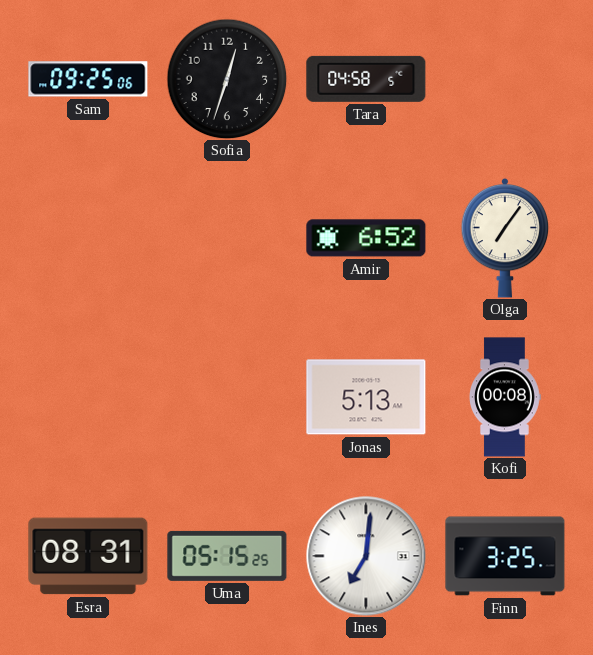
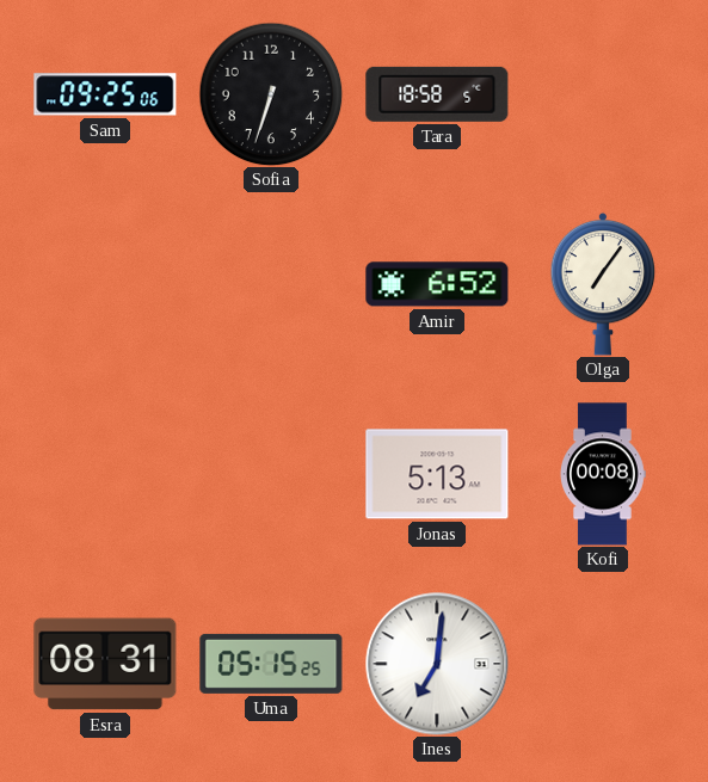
Sofia: 12:33 -> 6:33 (271, 94)
Tara: 04:58 -> 18:58 (437, 94)
Finn: 3:25 -> none (505, 556)
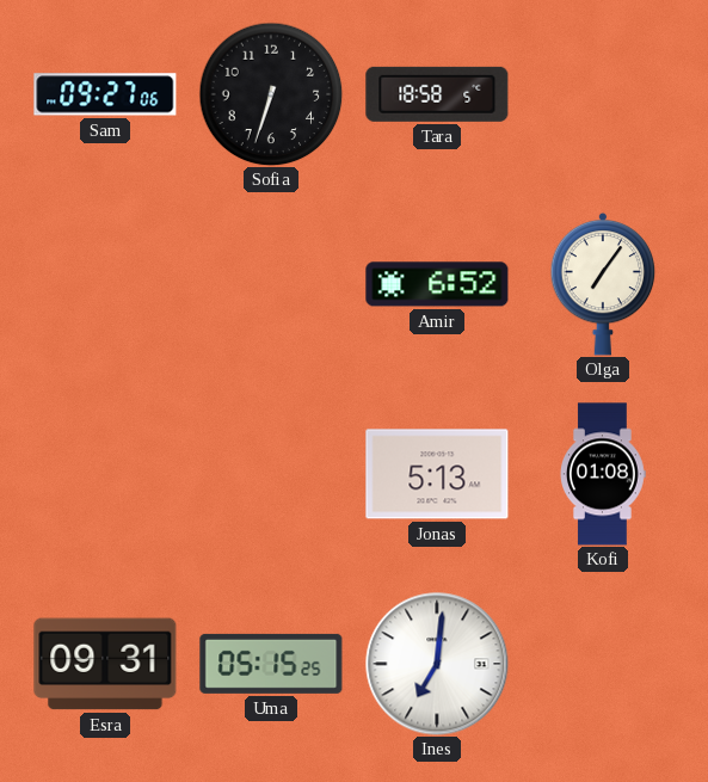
Sam: 09:25 -> 09:27 (105, 94)
Kofi: 00:08 -> 01:08 (603, 474)
Esra: 08:31 -> 09:31 (105, 664)
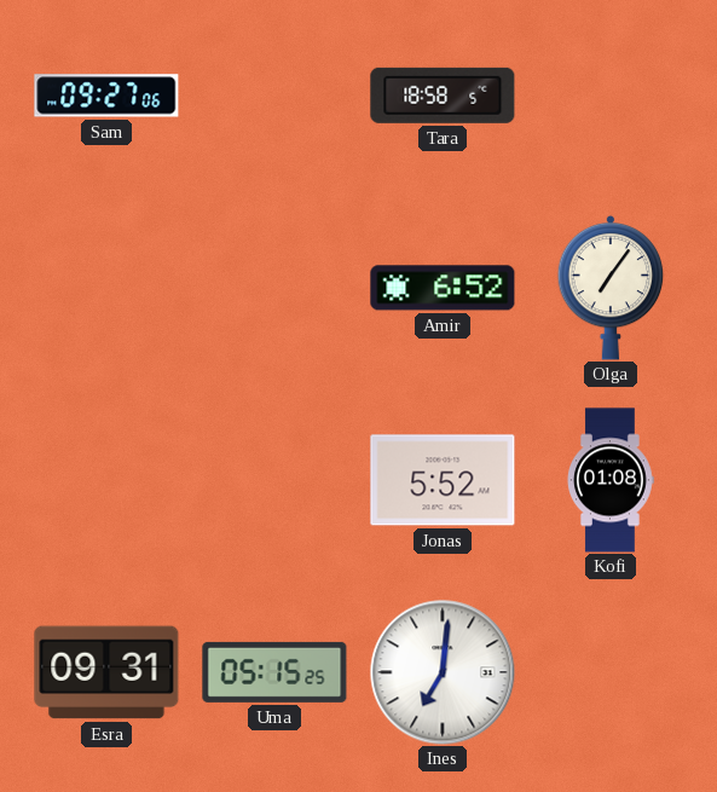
Sofia: 6:33 -> none (271, 94)
Jonas: 5:13 -> 5:52 (443, 480)
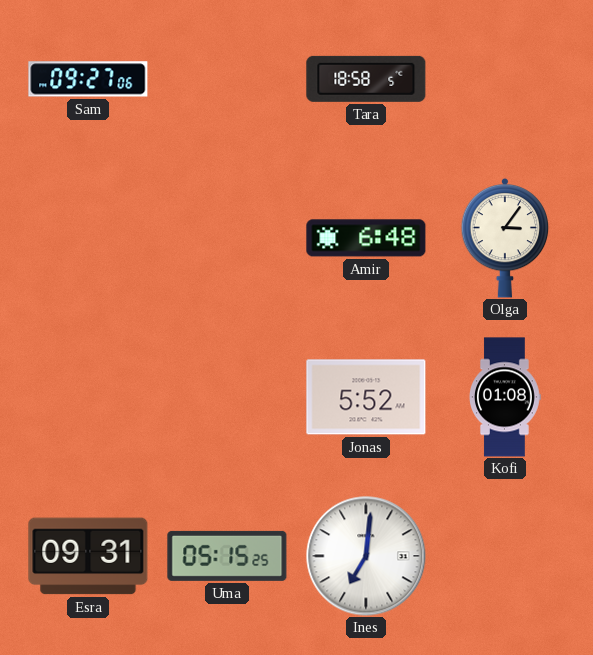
Amir: 6:52 -> 6:48 (366, 238)
Olga: 7:06 -> 3:06 (505, 238)
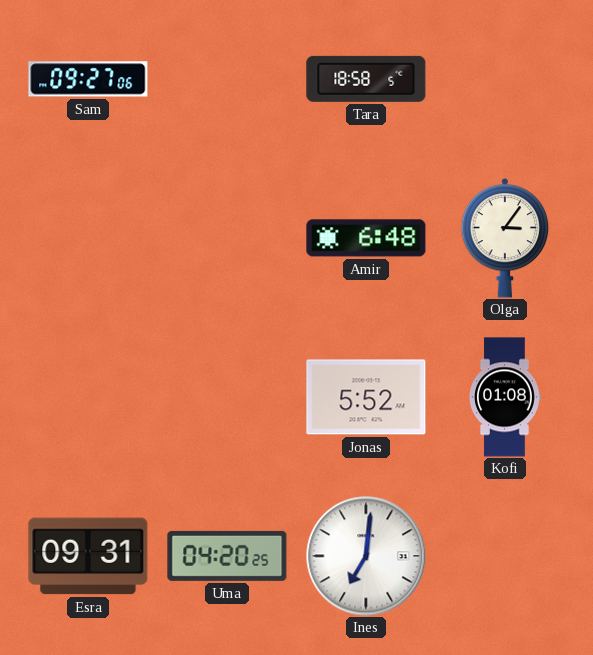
Uma: 05:15 -> 04:20 (227, 556)
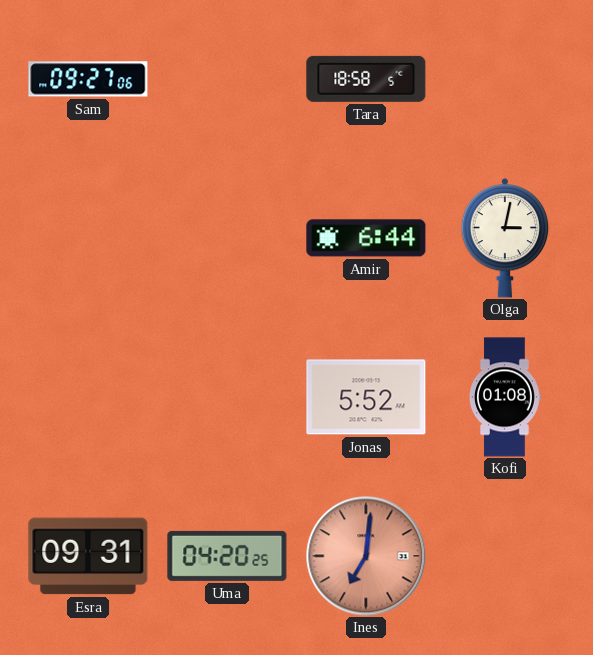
Amir: 6:48 -> 6:44 (366, 238)
Olga: 3:06 -> 3:02 (505, 238)
Ines dial: white -> salmon (366, 556)
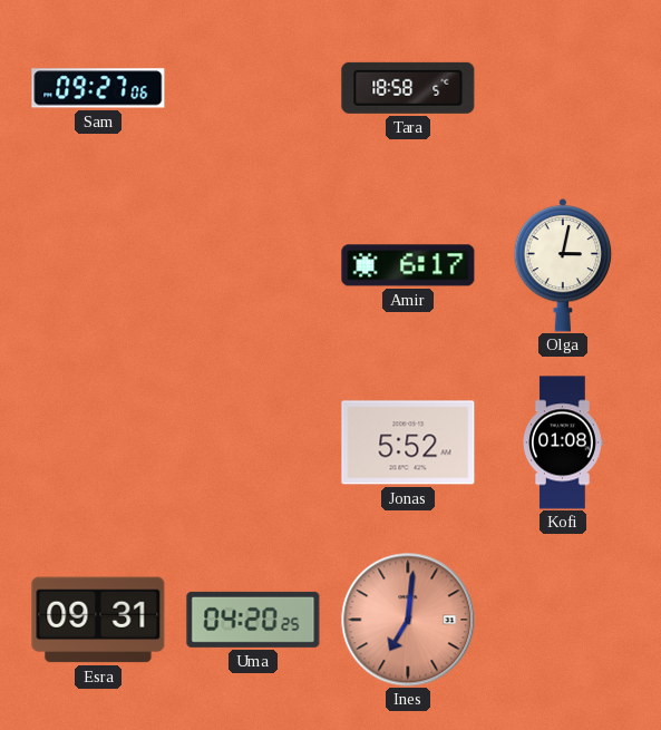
Amir: 6:44 -> 6:17 (408, 265)
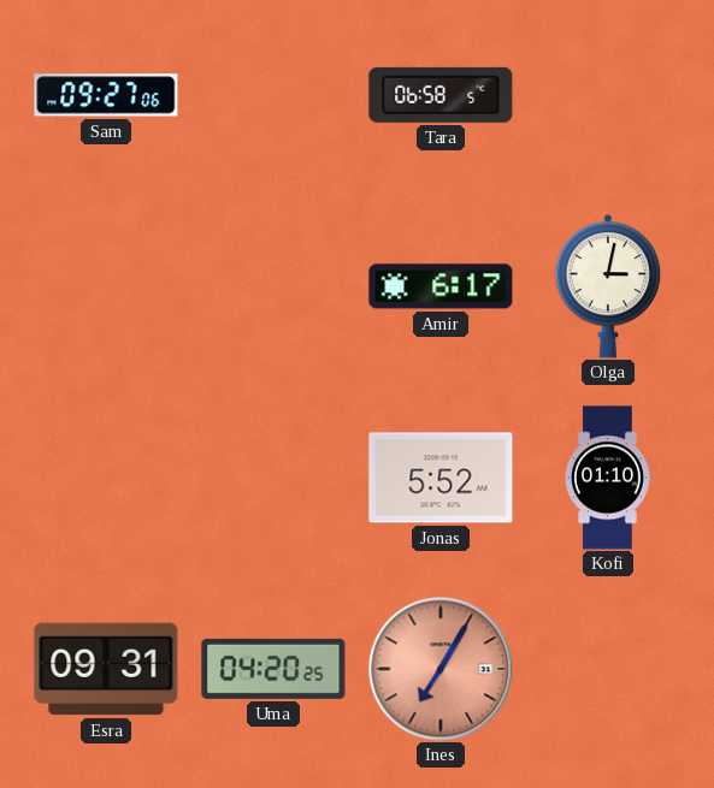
Tara: 18:58 -> 06:58 (441, 95)
Kofi: 01:08 -> 01:10 (608, 478)
Ines: 7:01 -> 7:05 (441, 669)
